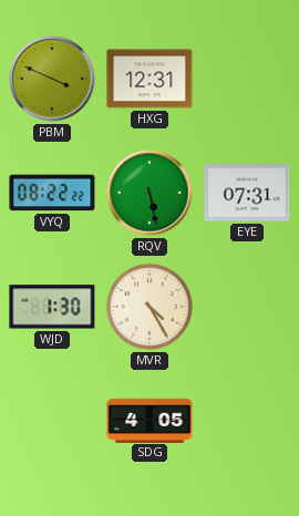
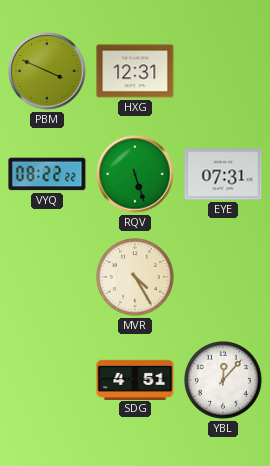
RQV: 5:28 -> 5:27 (135, 174)
WJD: 1:30 -> none (52, 307)
SDG: 4:05 -> 4:51 (135, 379)
YBL: none -> 12:07 (224, 381)
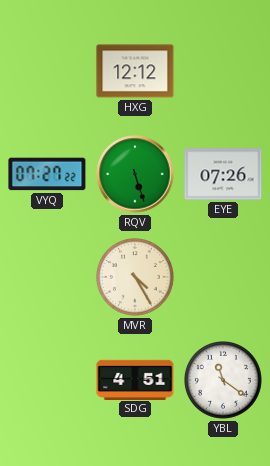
PBM: 3:49 -> none (47, 71)
HXG: 12:31 -> 12:12 (135, 71)
VYQ: 08:22 -> 07:27 (47, 174)
EYE: 07:31 -> 07:26 (223, 174)
YBL: 12:07 -> 11:21 (224, 381)
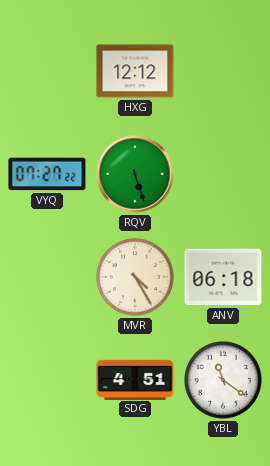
EYE: 07:26 -> none (223, 174)
ANV: none -> 06:18 (223, 277)
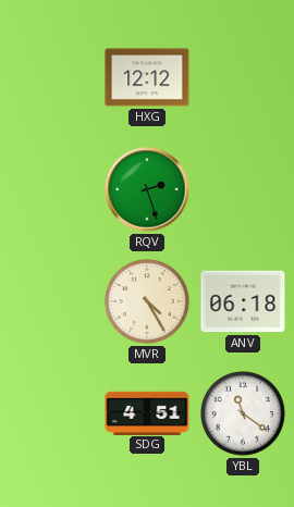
VYQ: 07:27 -> none (47, 174)
RQV: 5:27 -> 2:27 (147, 189)
